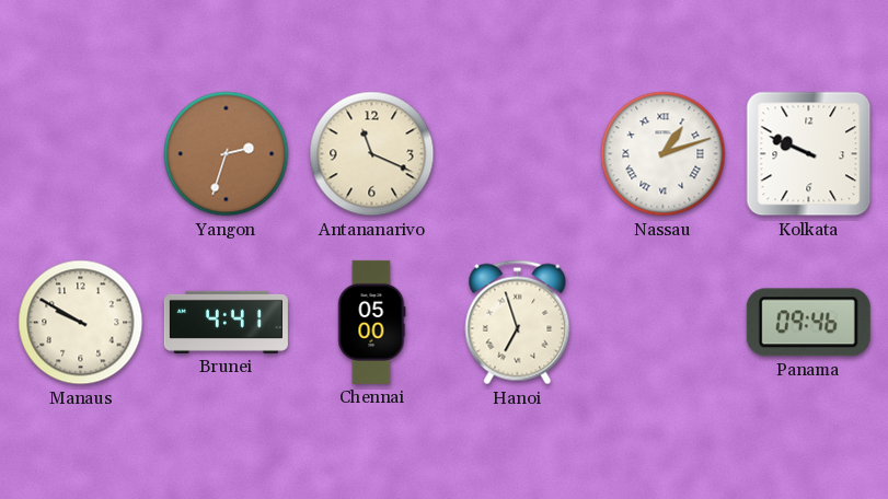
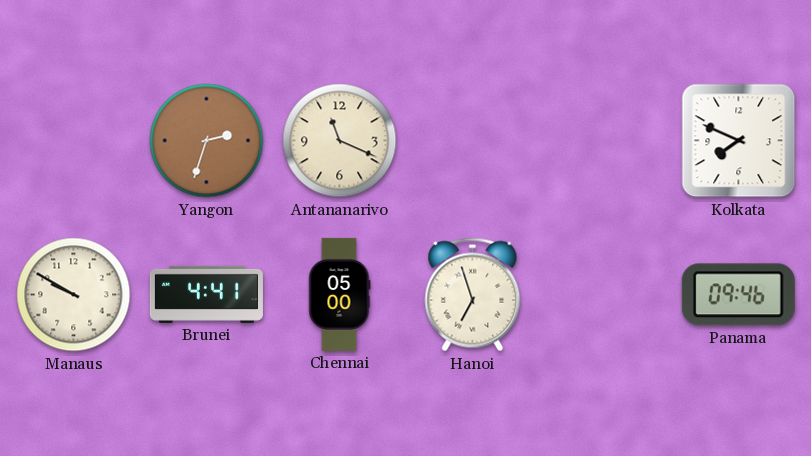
Nassau: 1:12 -> none (664, 154)
Kolkata: 9:49 -> 7:49 (739, 141)
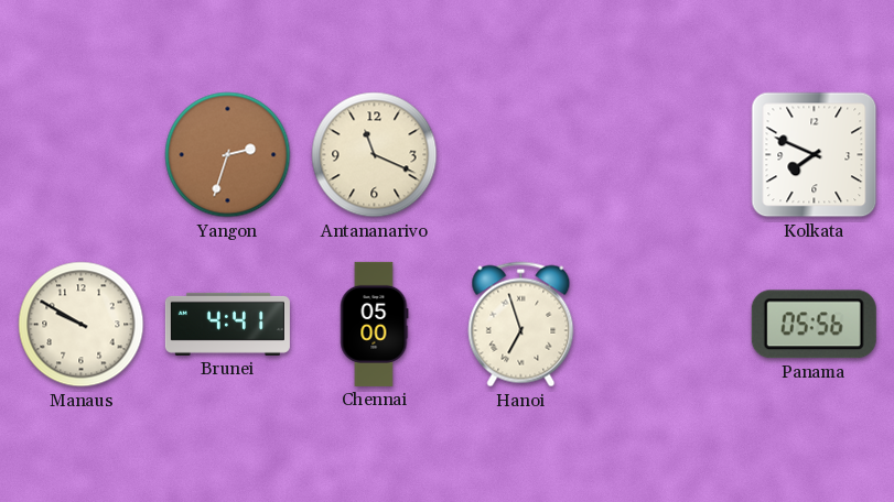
Panama: 09:46 -> 05:56 (814, 325)
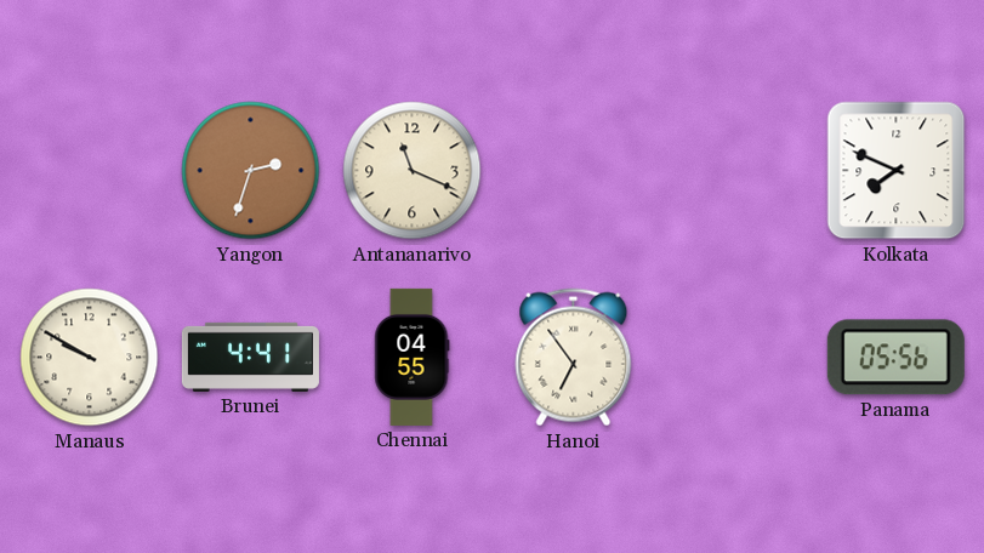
Chennai: 05:00 -> 04:55 (413, 357)
Hanoi: 6:57 -> 6:54 (574, 358)
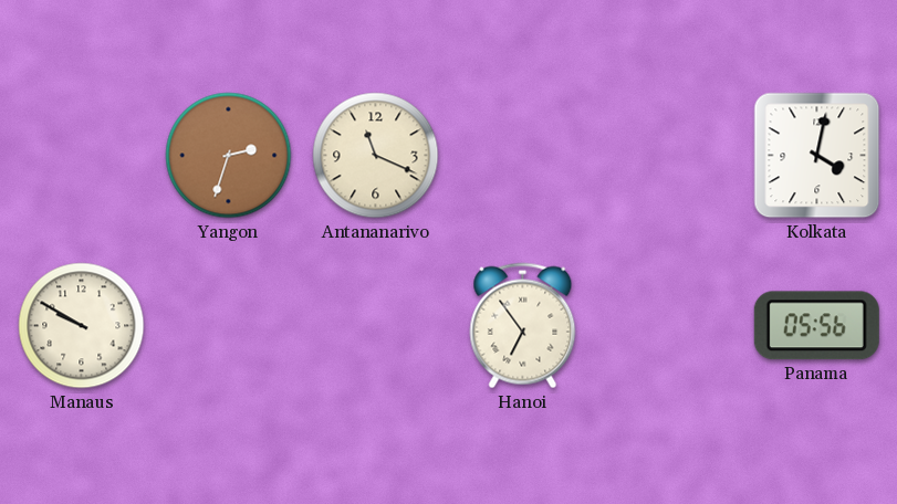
Kolkata: 7:49 -> 4:02 (817, 156)
Brunei: 4:41 -> none (250, 357)
Chennai: 04:55 -> none (413, 357)
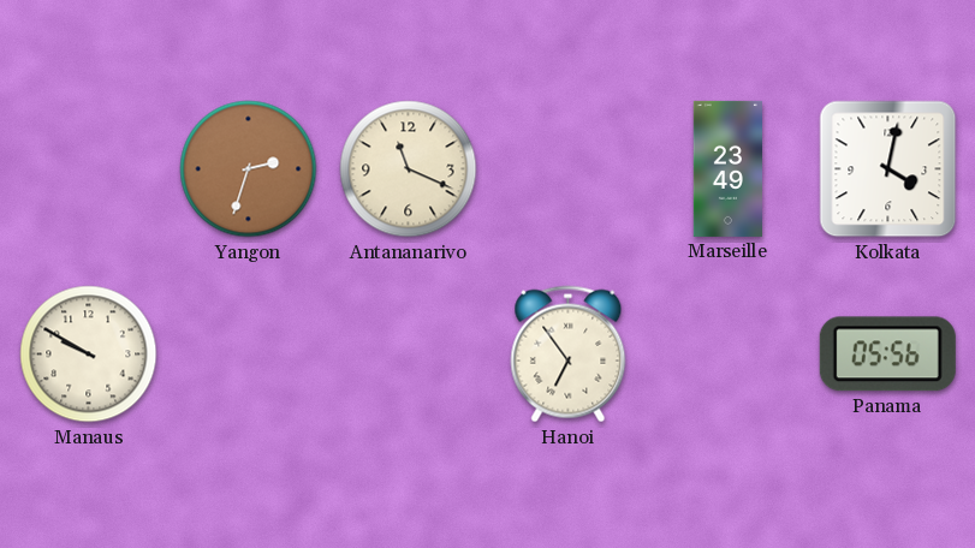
Marseille: none -> 23:49 (727, 168)
